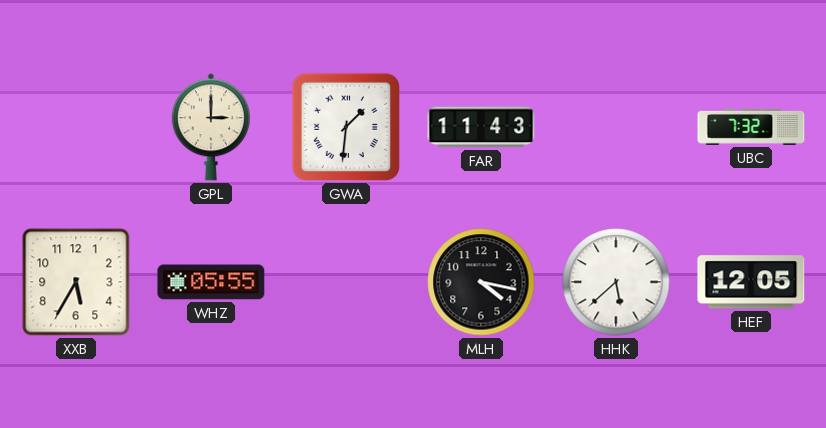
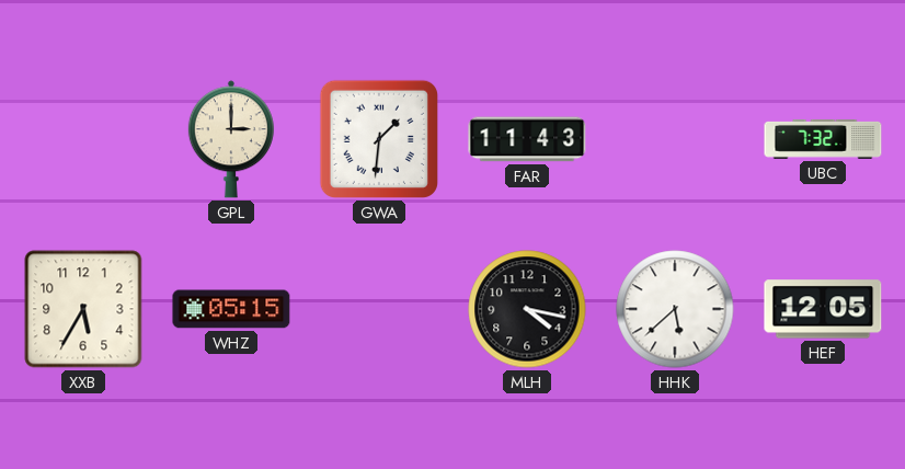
WHZ: 05:55 -> 05:15 (231, 309)
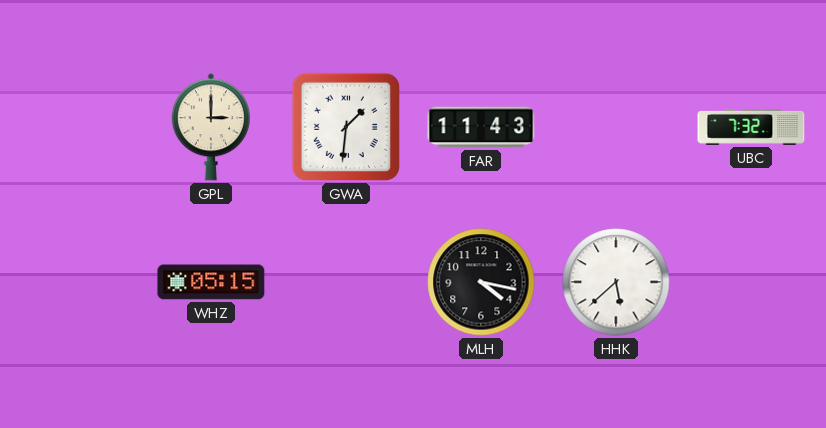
XXB: 5:35 -> none (83, 309)
HEF: 12:05 -> none (823, 309)
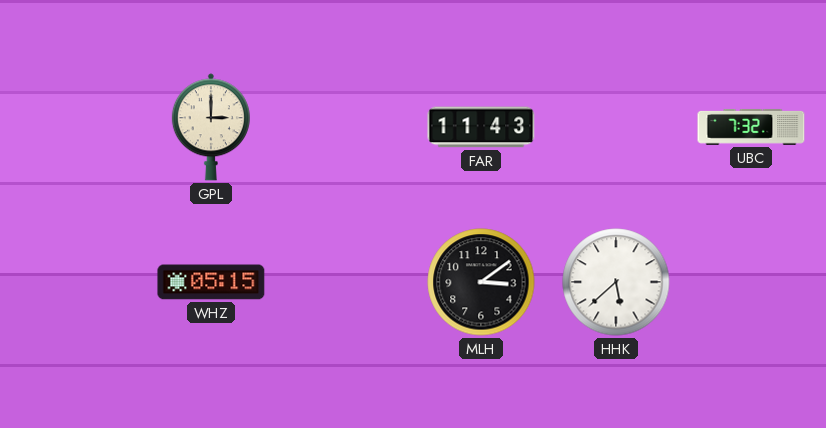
GWA: 1:31 -> none (346, 127)
MLH: 4:17 -> 3:09 (481, 282)
